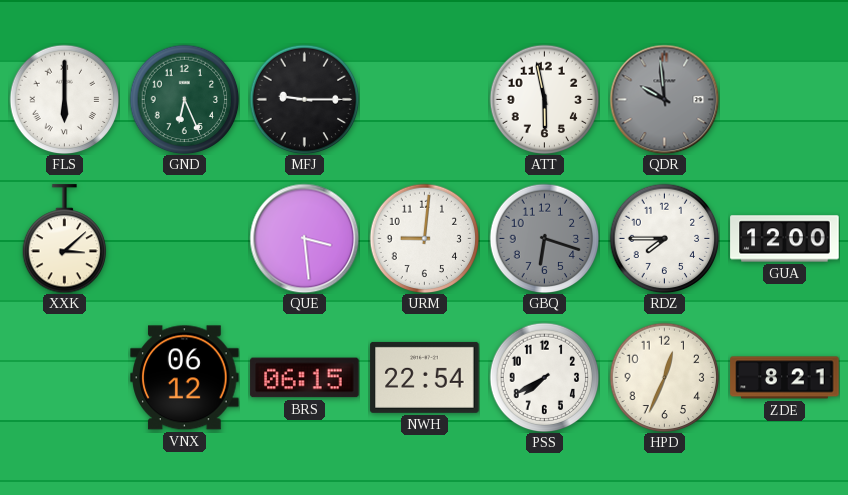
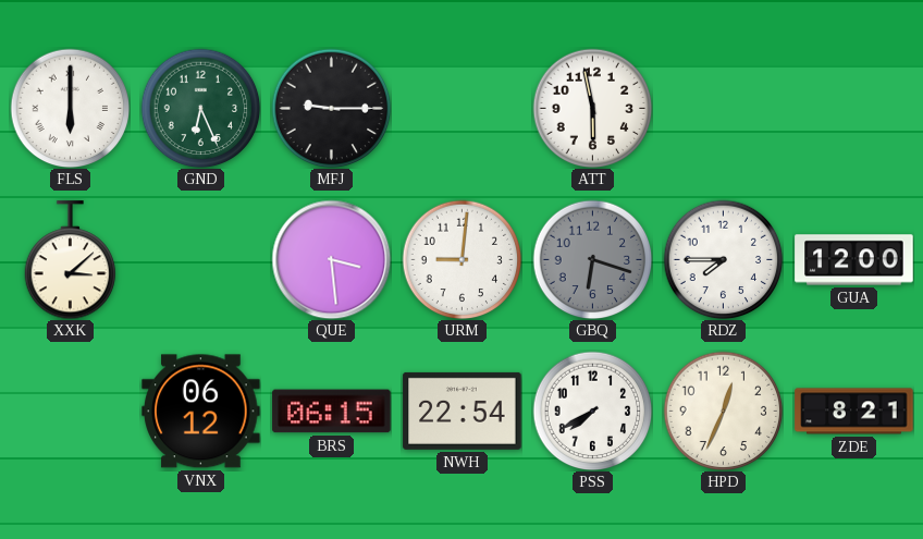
QDR: 9:59 -> none (664, 99)
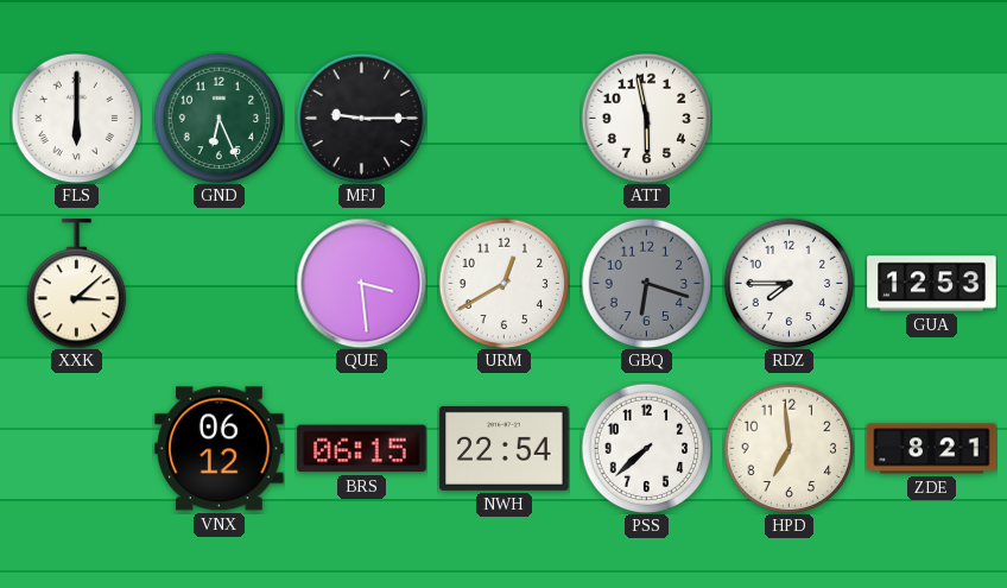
URM: 9:01 -> 12:40 (503, 283)
GUA: 12:00 -> 12:53 (932, 284)
PSS: 7:40 -> 7:38 (646, 448)
HPD: 12:34 -> 6:59 (788, 448)
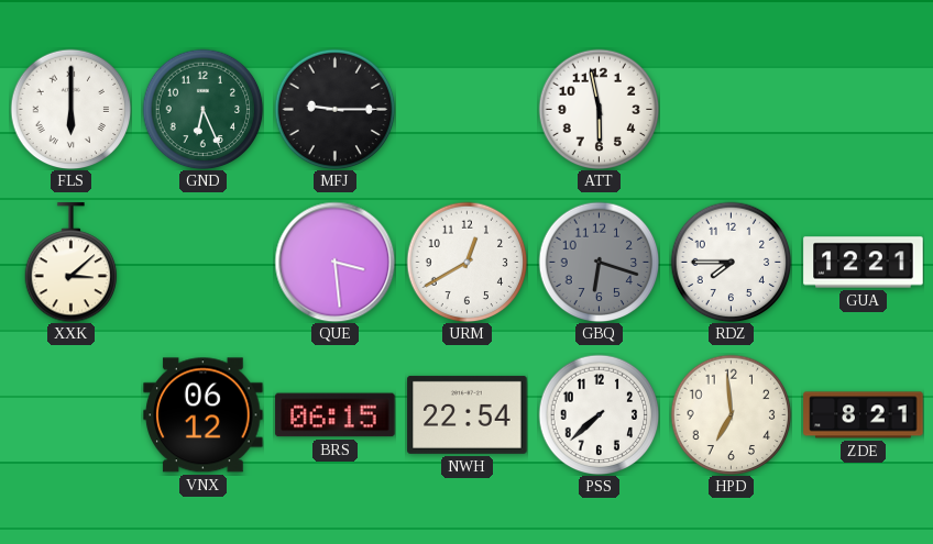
GUA: 12:53 -> 12:21 (864, 263)
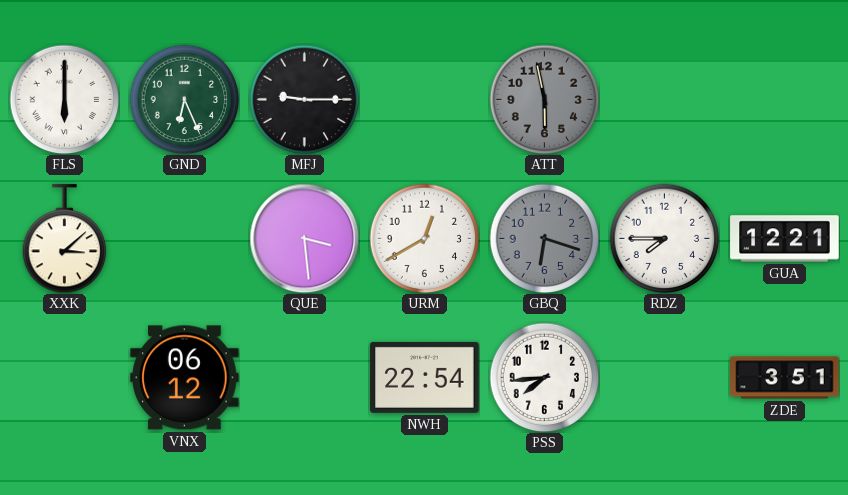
ATT dial: white -> grey (544, 99)
BRS: 06:15 -> none (336, 415)
PSS: 7:38 -> 7:44 (544, 377)
HPD: 6:59 -> none (731, 414)
ZDE: 8:21 -> 3:51 (785, 378)
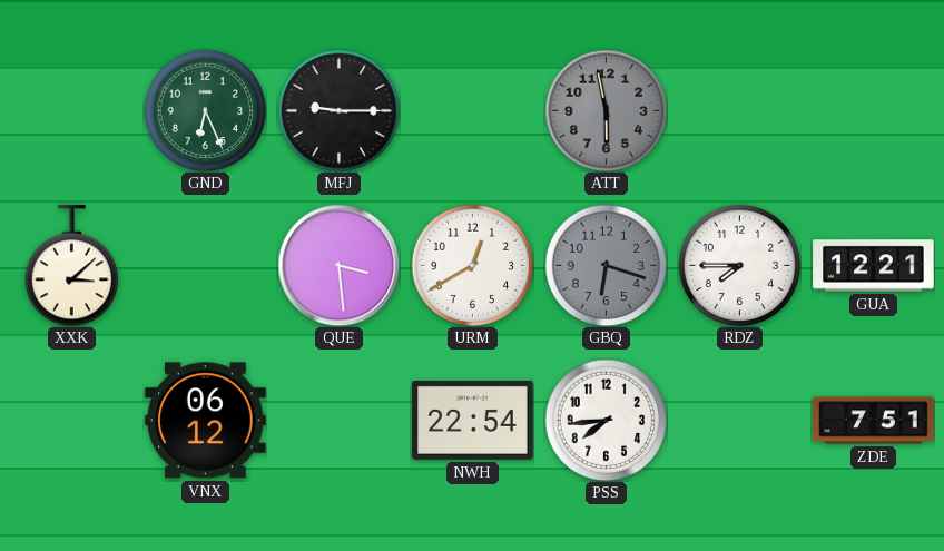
FLS: 6:00 -> none (64, 99)
ZDE: 3:51 -> 7:51 (874, 421)
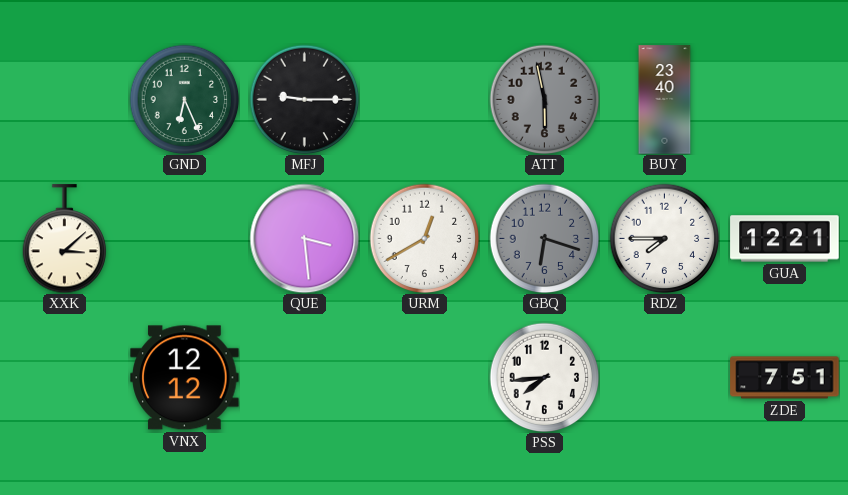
BUY: none -> 23:40 (665, 100)
VNX: 06:12 -> 12:12 (185, 378)
NWH: 22:54 -> none (473, 420)
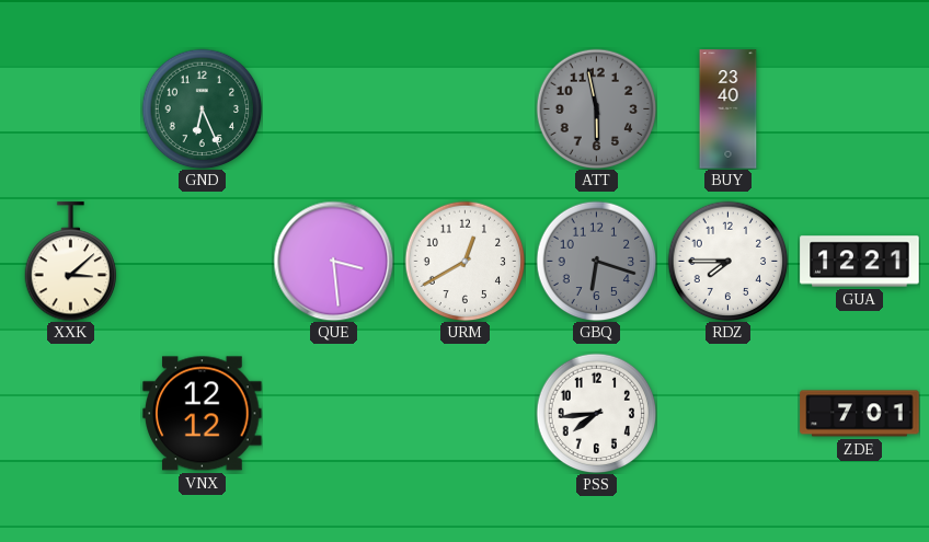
MFJ: 9:15 -> none (304, 99)
ZDE: 7:51 -> 7:01 (860, 414)
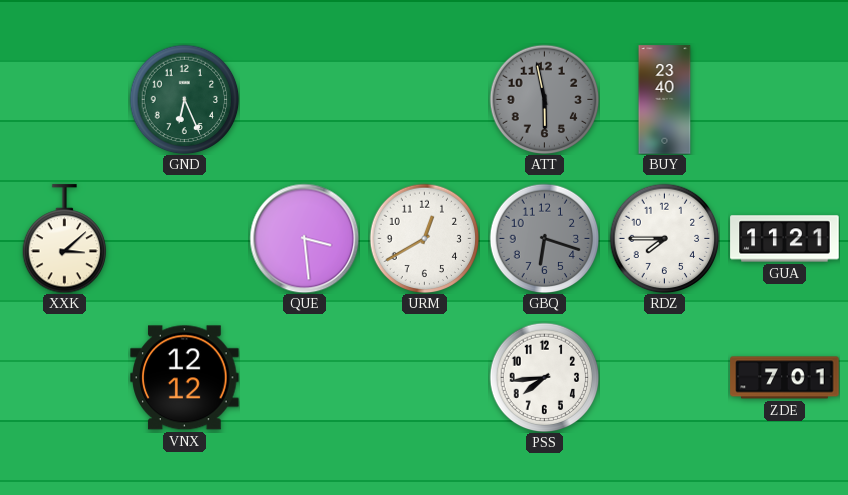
GUA: 12:21 -> 11:21 (785, 239)
